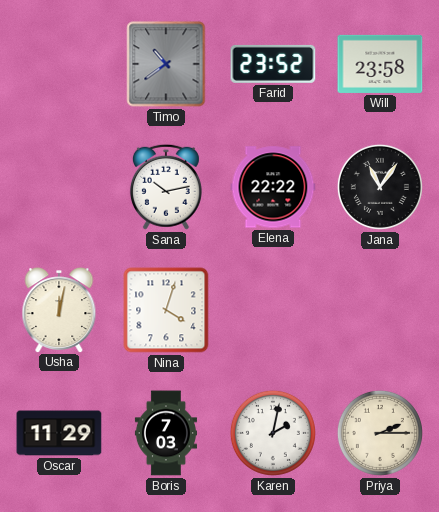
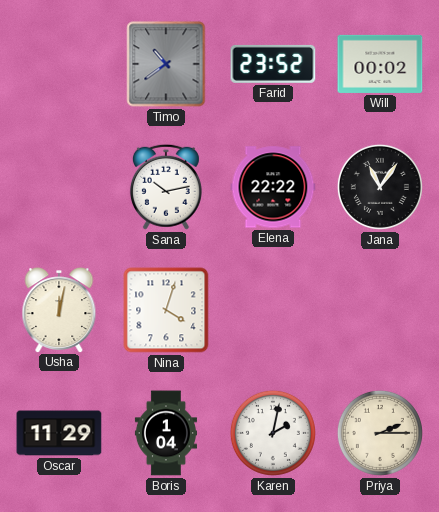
Will: 23:58 -> 00:02 (380, 64)
Boris: 7:03 -> 1:04 (166, 433)
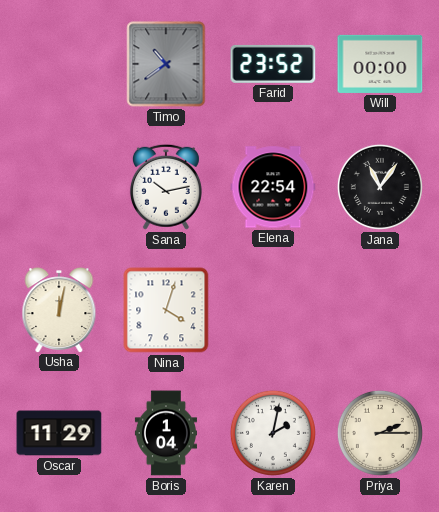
Will: 00:02 -> 00:00 (380, 64)
Elena: 22:22 -> 22:54 (273, 187)
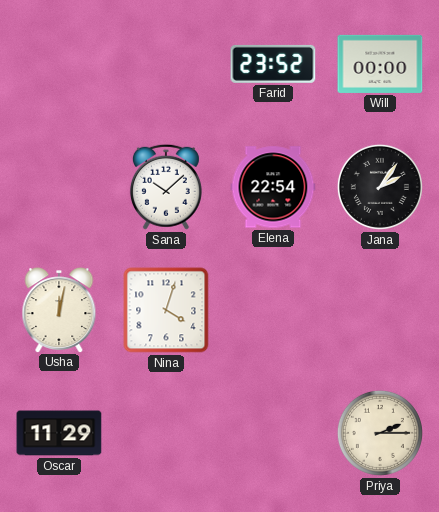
Timo: 10:39 -> none (166, 64)
Sana: 10:13 -> 10:08 (166, 187)
Jana: 11:06 -> 2:06 (380, 187)
Boris: 1:04 -> none (166, 433)
Karen: 2:02 -> none (273, 433)
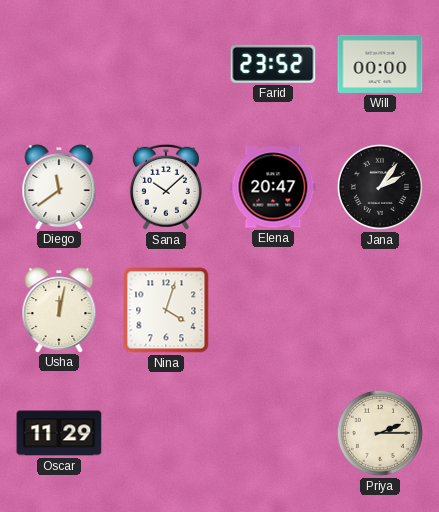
Diego: none -> 11:39 (59, 187)
Elena: 22:54 -> 20:47 (273, 187)
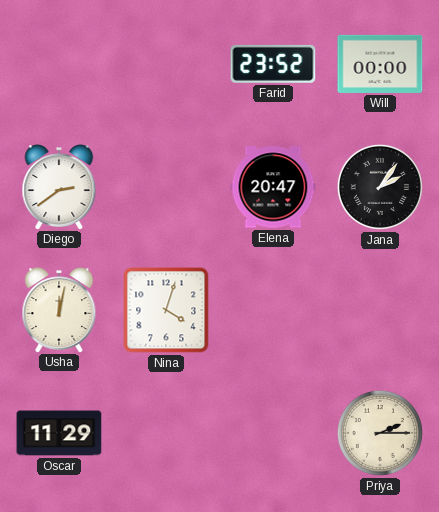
Diego: 11:39 -> 2:39 (59, 187)
Sana: 10:08 -> none (166, 187)
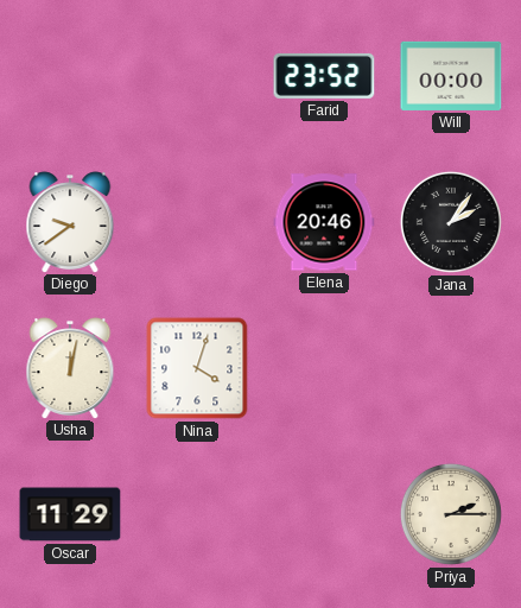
Diego: 2:39 -> 9:39 (70, 222)
Elena: 20:47 -> 20:46 (324, 222)
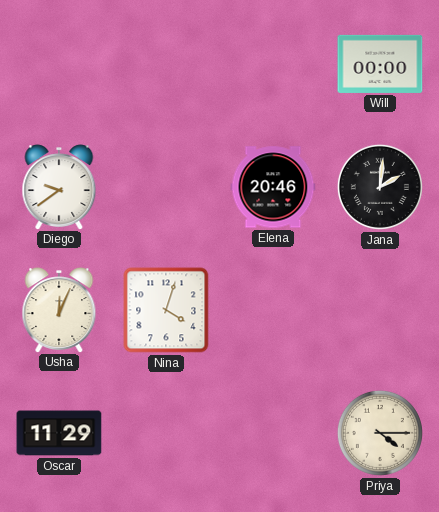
Farid: 23:52 -> none (324, 76)
Jana: 2:06 -> 2:01 (380, 187)
Usha: 12:02 -> 12:04 (59, 310)
Priya: 2:15 -> 4:15 (380, 433)
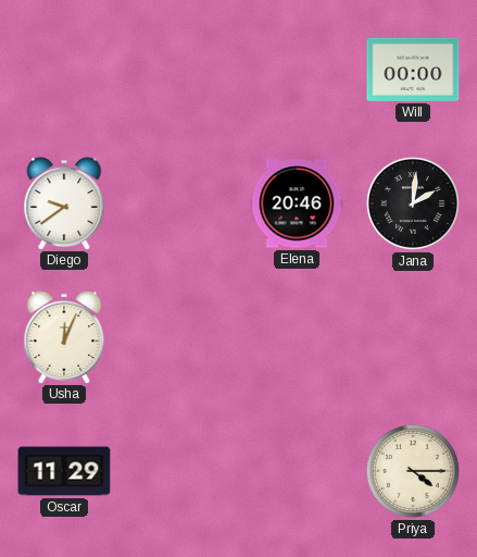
Nina: 4:03 -> none (166, 310)
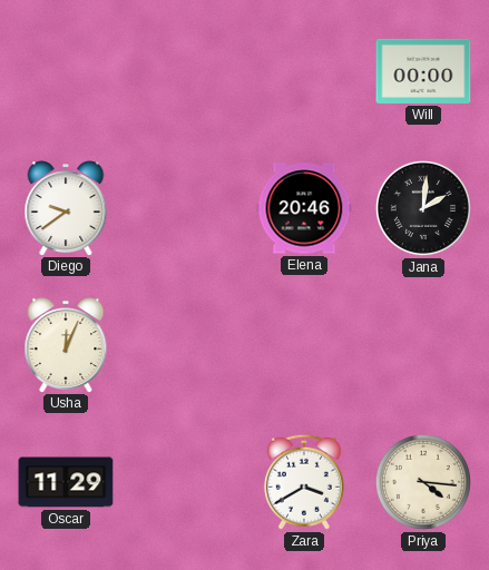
Zara: none -> 3:40 (304, 482)
Priya: 4:15 -> 4:16 (423, 482)
